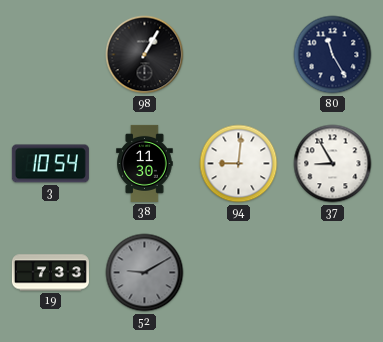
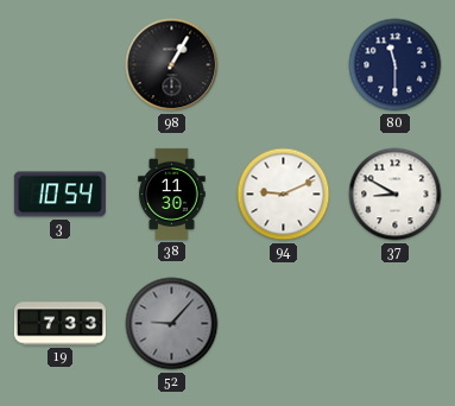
80: 11:25 -> 11:30 (396, 65)
94: 9:01 -> 9:11 (284, 195)
37: 8:55 -> 8:50 (396, 195)
52: 9:10 -> 9:07 (172, 324)
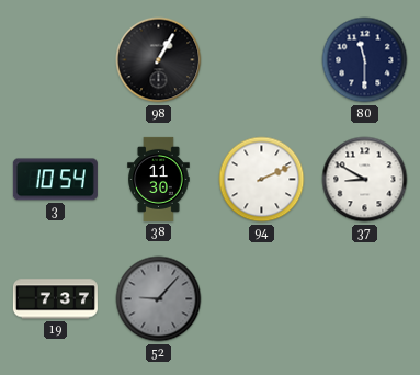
94: 9:11 -> 2:11 (262, 180)
19: 7:33 -> 7:37 (55, 299)
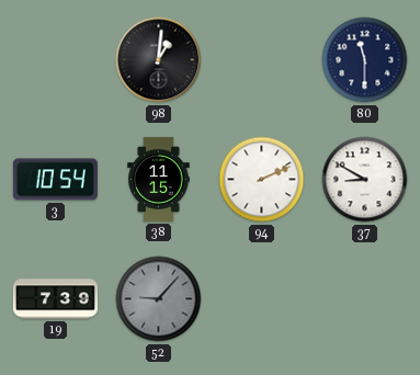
98: 1:05 -> 1:01 (159, 60)
38: 11:30 -> 11:15 (159, 179)
19: 7:37 -> 7:39 (55, 299)
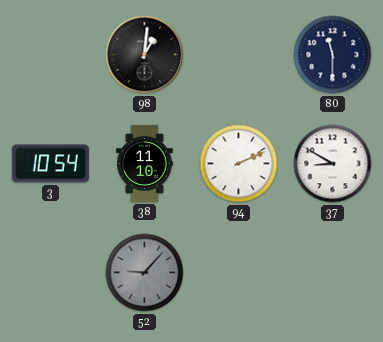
38: 11:15 -> 11:10 (145, 163)
19: 7:39 -> none (55, 299)
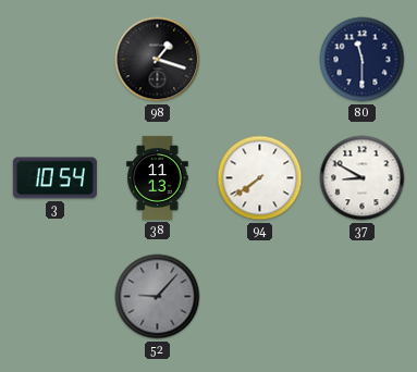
98: 1:01 -> 1:18 (158, 60)
38: 11:10 -> 11:13 (158, 177)
94: 2:11 -> 7:39 (260, 178)
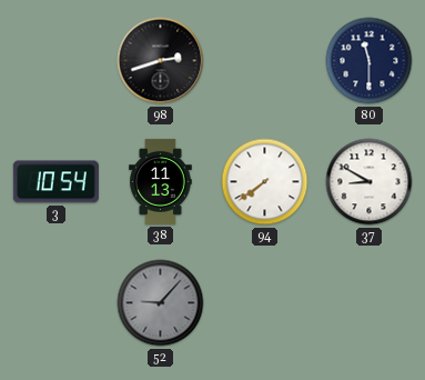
98: 1:18 -> 2:42 (161, 61)
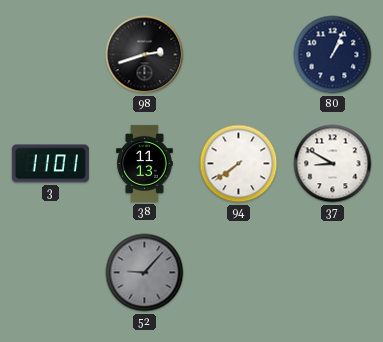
80: 11:30 -> 1:04 (333, 55)
3: 10:54 -> 11:01 (50, 164)
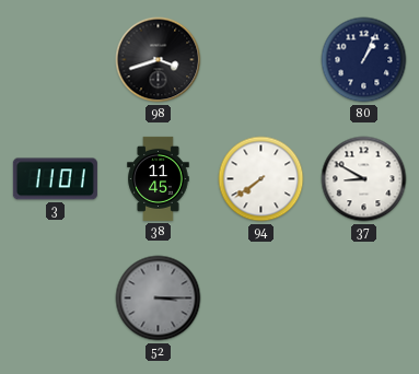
98: 2:42 -> 3:42 (159, 60)
38: 11:13 -> 11:45 (159, 178)
52: 9:07 -> 3:15 (159, 299)
